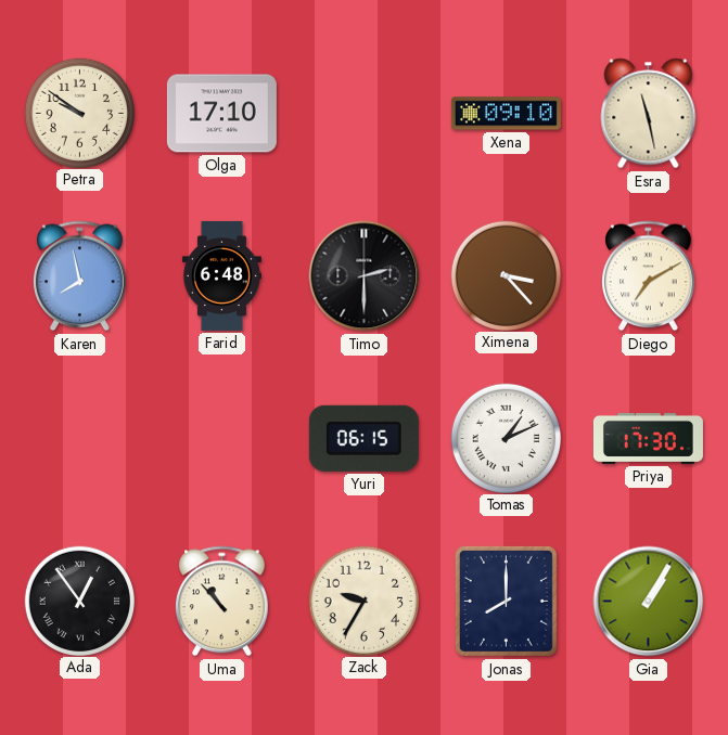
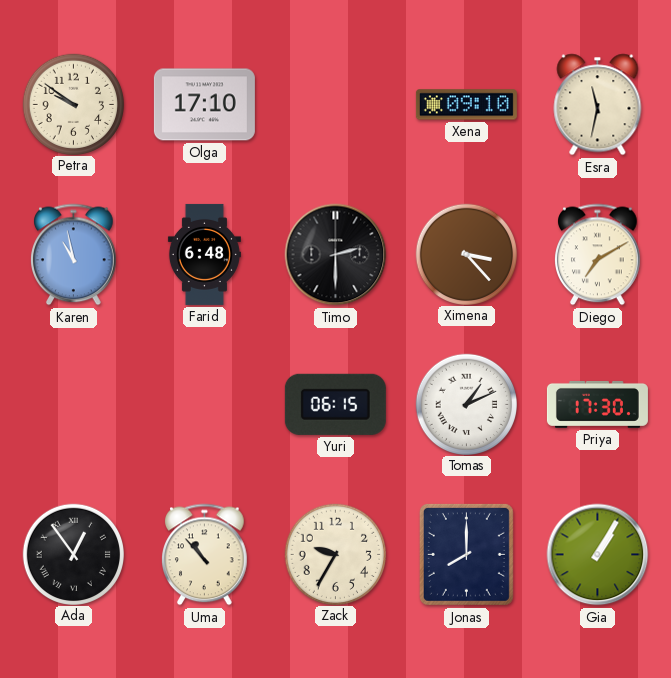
Esra: 11:28 -> 11:32 (598, 105)
Karen: 7:58 -> 10:58 (74, 255)
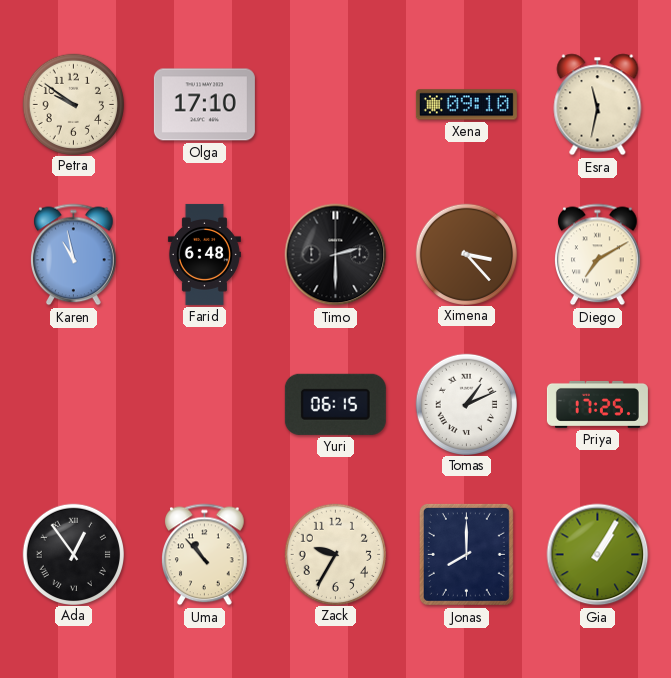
Priya: 17:30 -> 17:25 (597, 404)
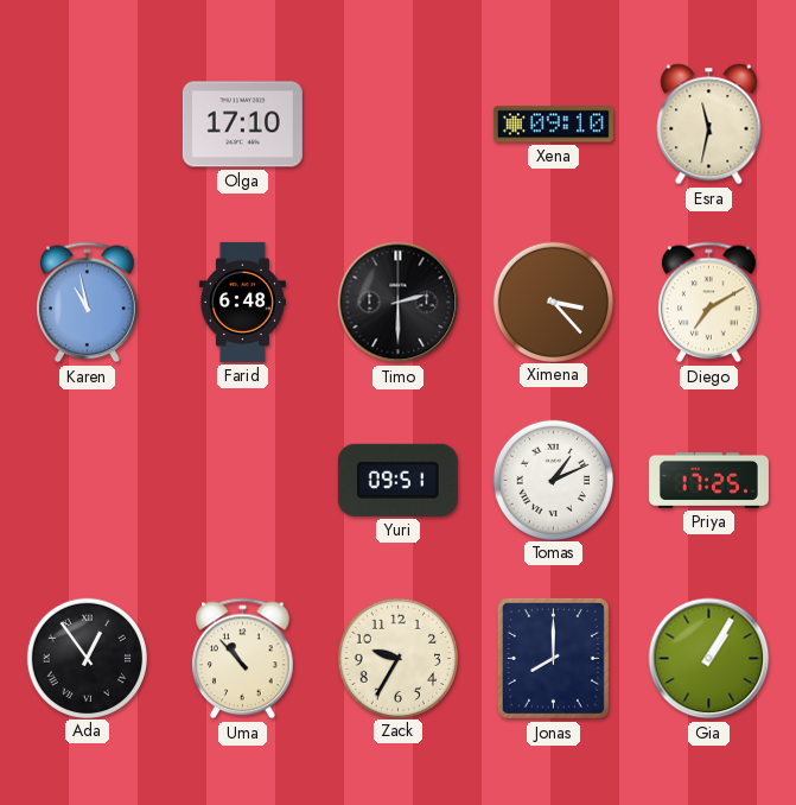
Petra: 9:51 -> none (73, 104)
Yuri: 06:15 -> 09:51 (397, 480)
